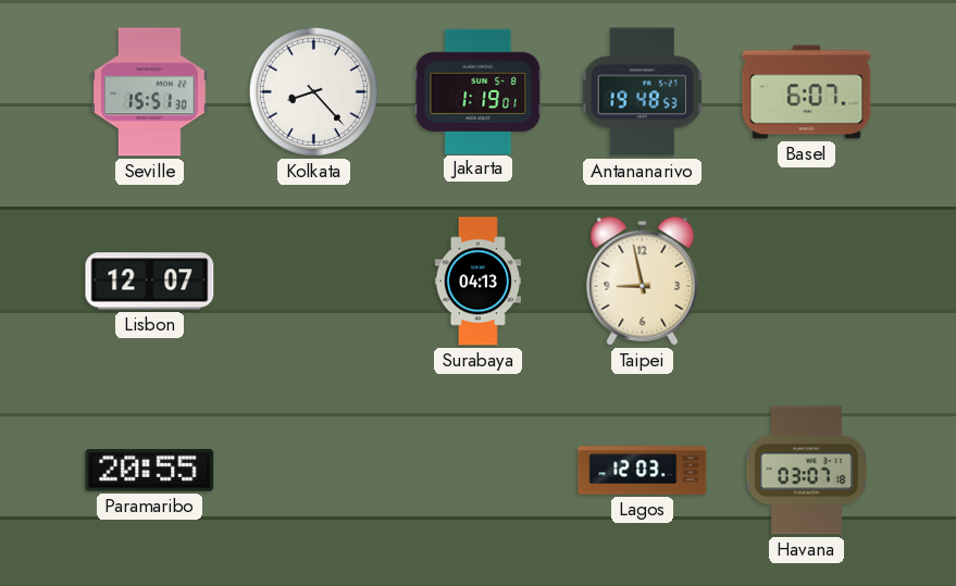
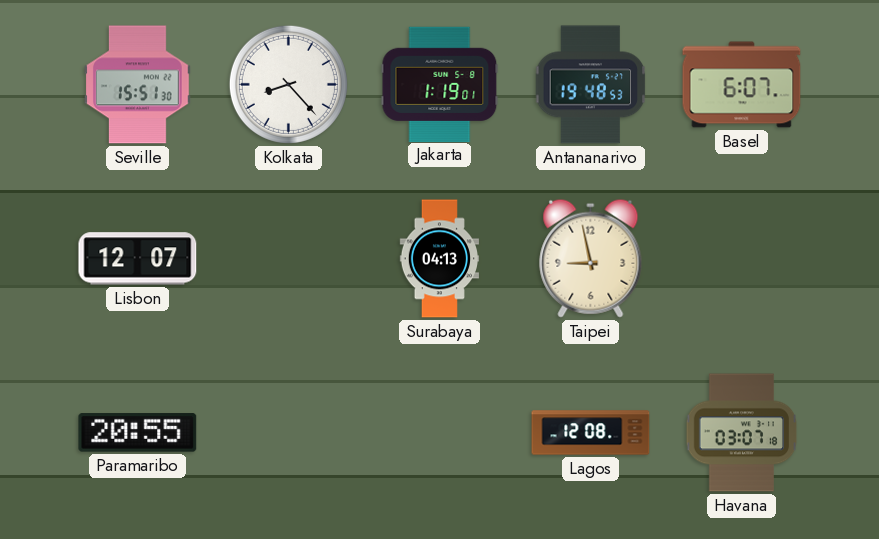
Lagos: 12:03 -> 12:08 (591, 433)
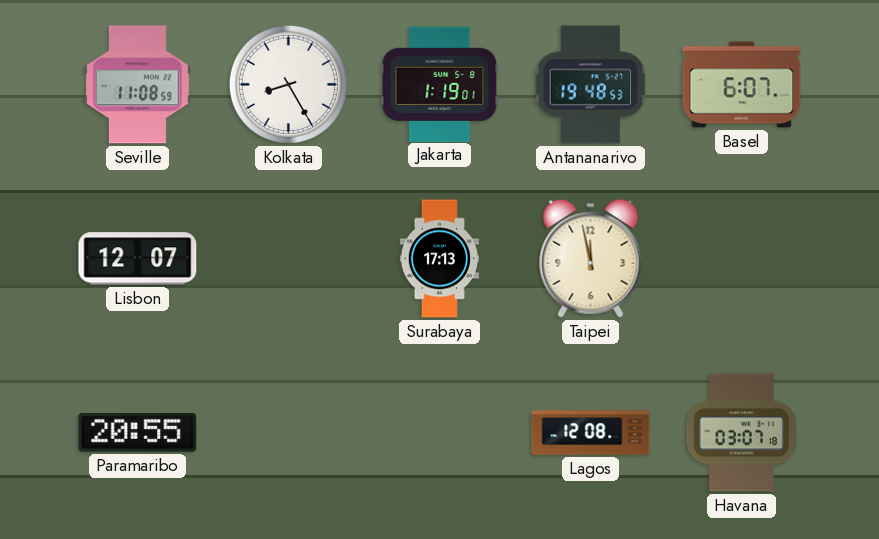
Seville: 15:51 -> 11:08 (137, 85)
Kolkata: 8:23 -> 8:25 (288, 84)
Surabaya: 04:13 -> 17:13 (439, 259)
Taipei: 8:58 -> 11:58 (591, 258)
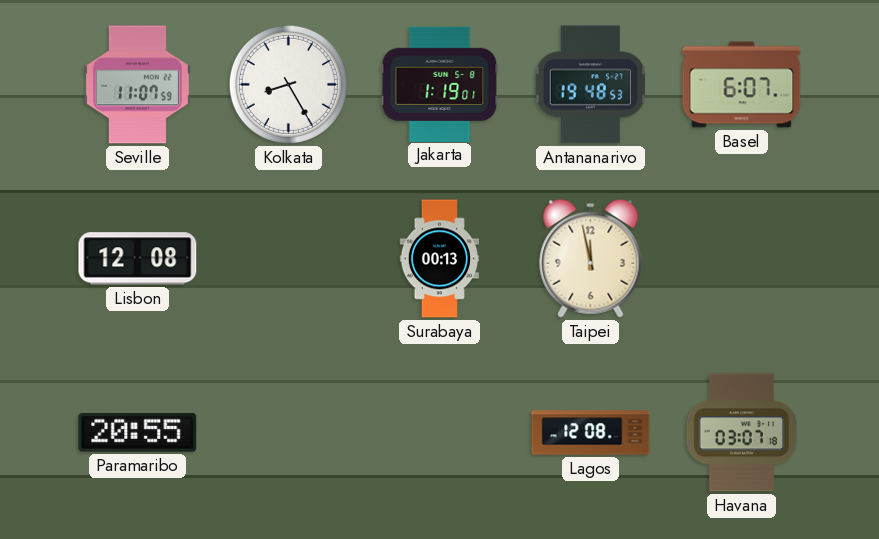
Seville: 11:08 -> 11:07 (137, 85)
Lisbon: 12:07 -> 12:08 (138, 259)
Surabaya: 17:13 -> 00:13 (439, 259)
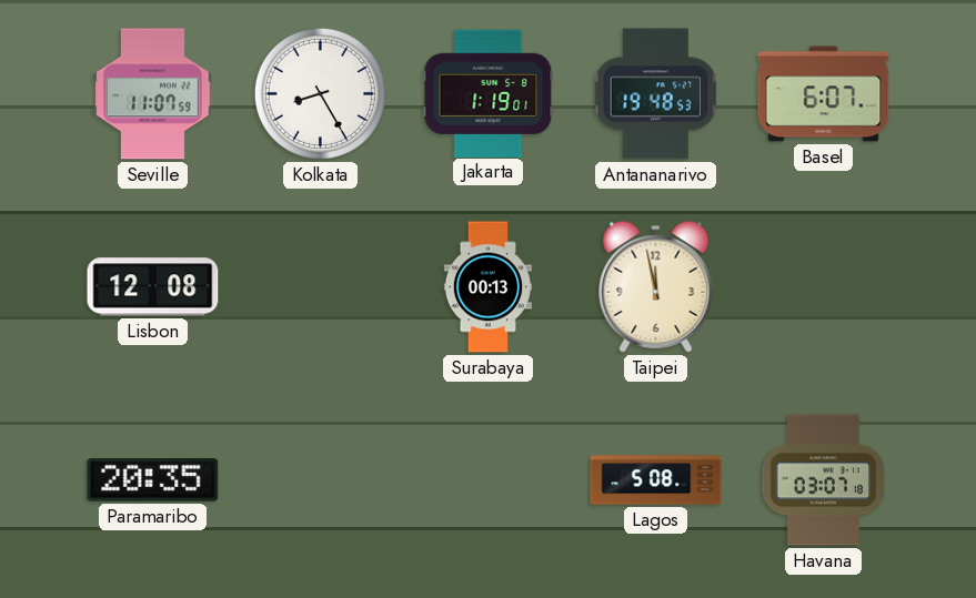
Paramaribo: 20:55 -> 20:35 (153, 480)
Lagos: 12:08 -> 5:08 (656, 480)
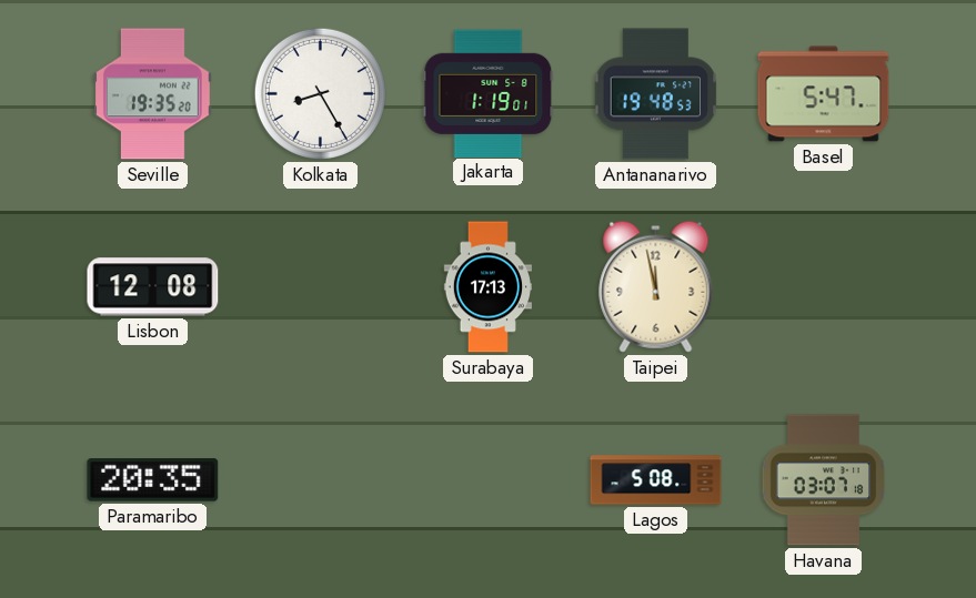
Seville: 11:07 -> 19:35 (152, 94)
Basel: 6:07 -> 5:47 (824, 94)
Surabaya: 00:13 -> 17:13 (487, 287)
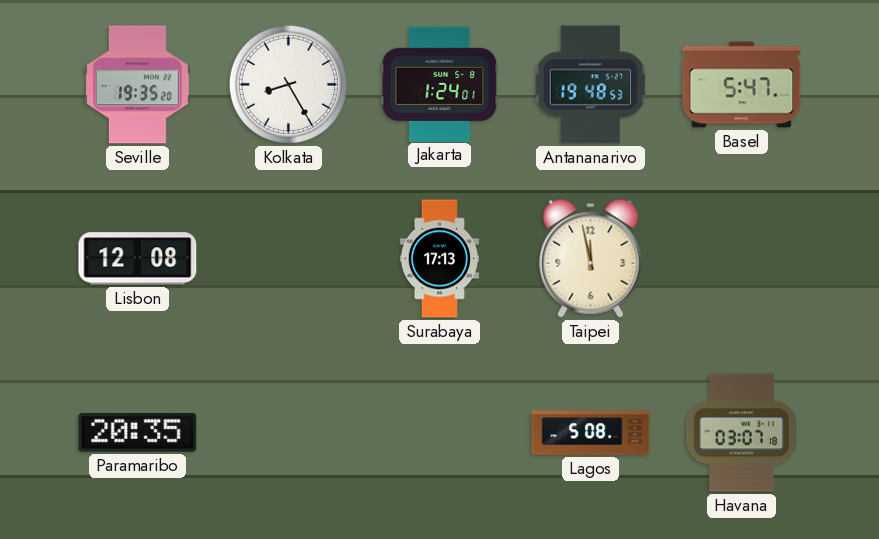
Jakarta: 1:19 -> 1:24 (440, 84)
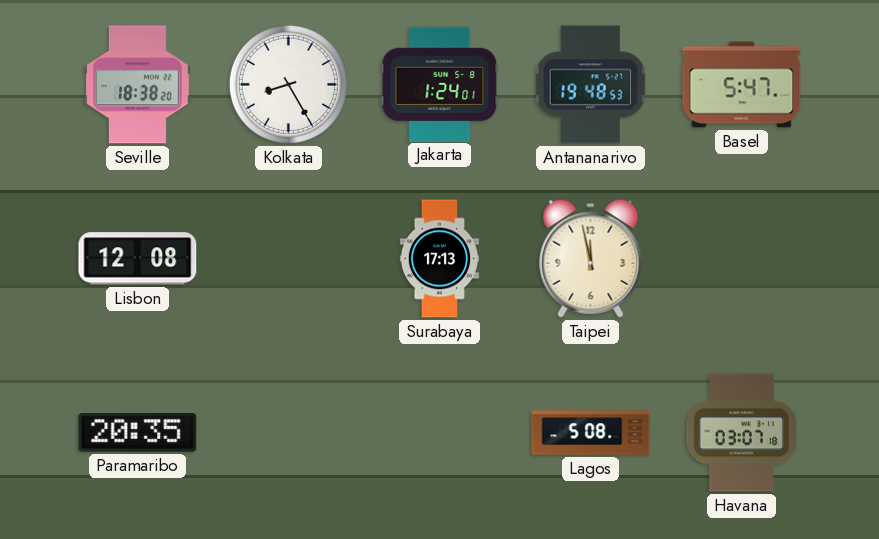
Seville: 19:35 -> 18:38 (137, 85)
